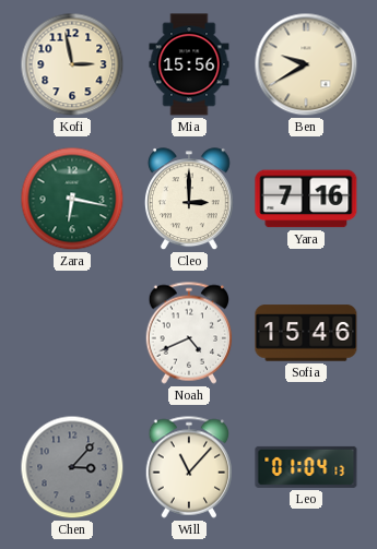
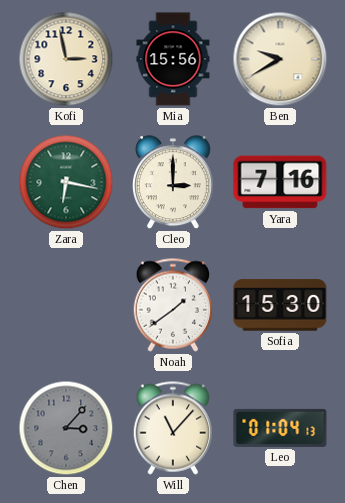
Noah: 4:41 -> 1:39 (173, 305)
Sofia: 15:46 -> 15:30 (280, 305)
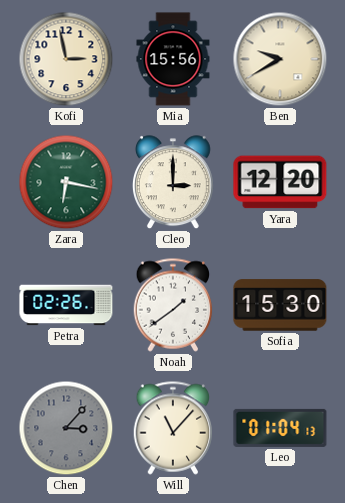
Yara: 7:16 -> 12:20 (280, 182)
Petra: none -> 02:26 (66, 305)
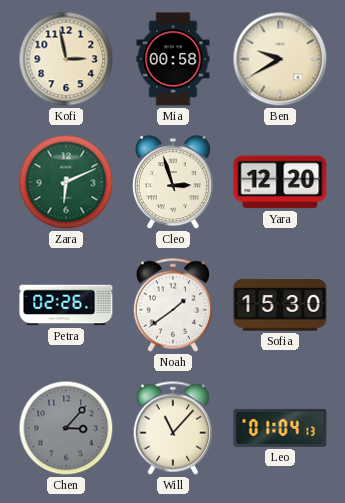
Mia: 15:56 -> 00:58 (173, 59)
Zara: 6:17 -> 6:11 (66, 182)
Cleo: 3:00 -> 2:57 (173, 183)
